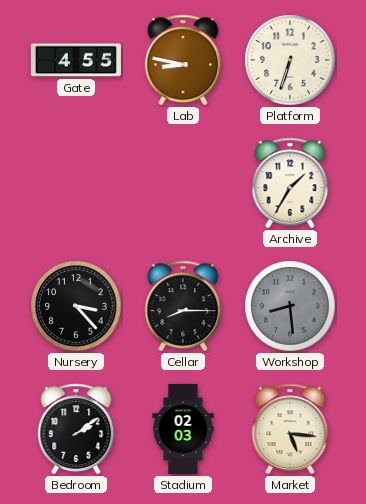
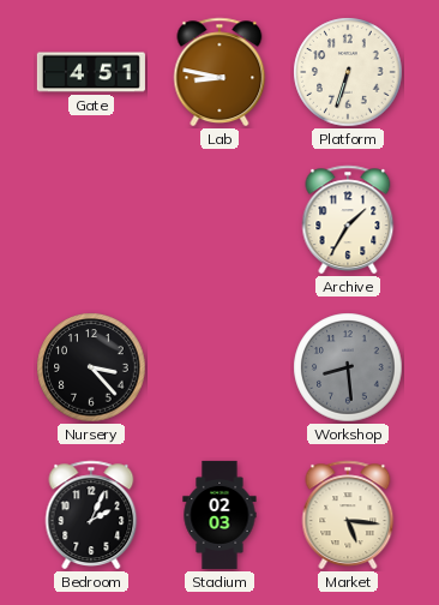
Gate: 4:55 -> 4:51 (91, 72)
Cellar: 8:15 -> none (183, 306)
Bedroom: 2:09 -> 2:04 (91, 515)
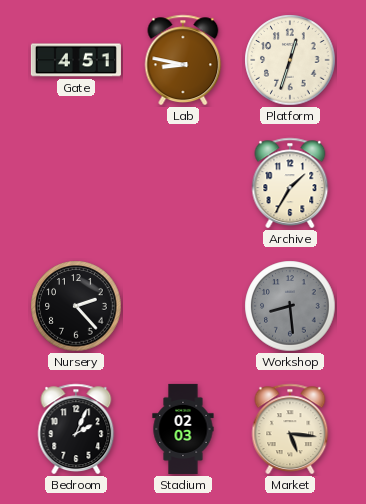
Platform: 6:33 -> 12:33 (290, 60)
Nursery: 3:23 -> 2:23 (76, 306)
